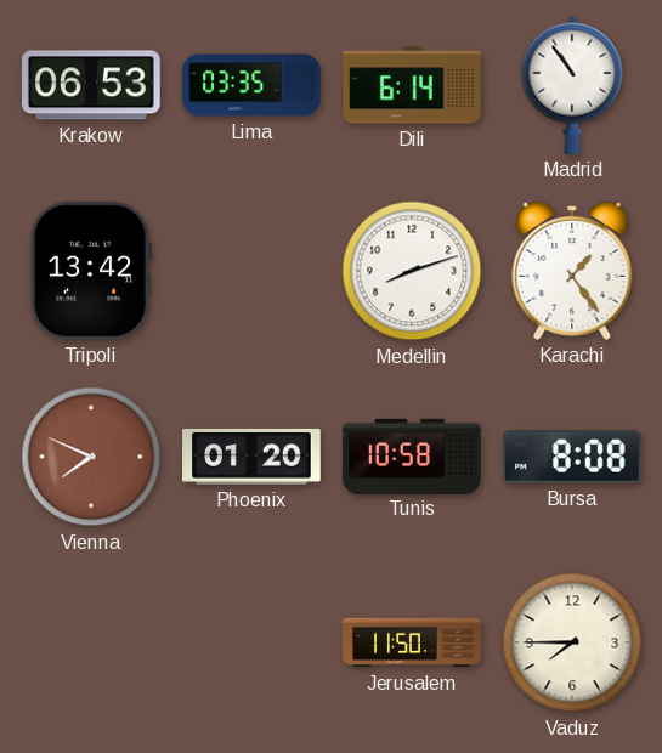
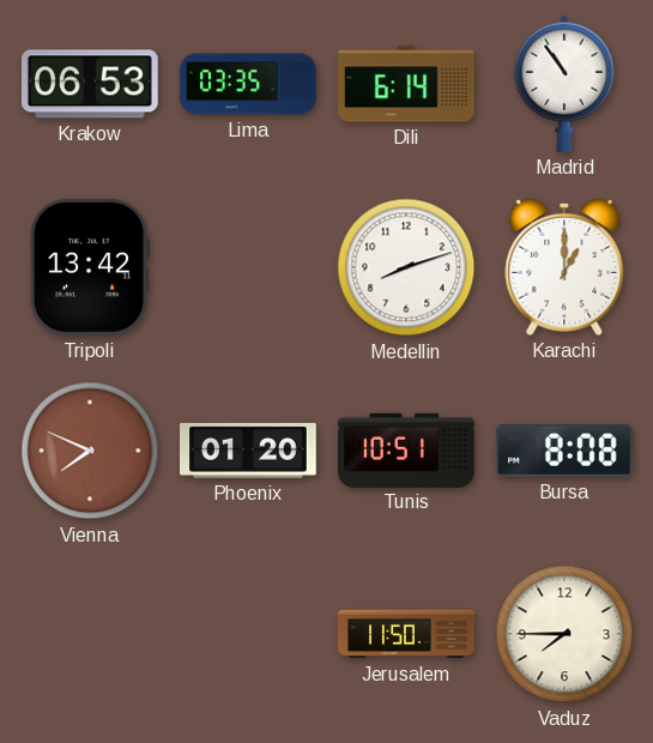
Karachi: 1:24 -> 1:00 (564, 267)
Tunis: 10:58 -> 10:51 (406, 449)
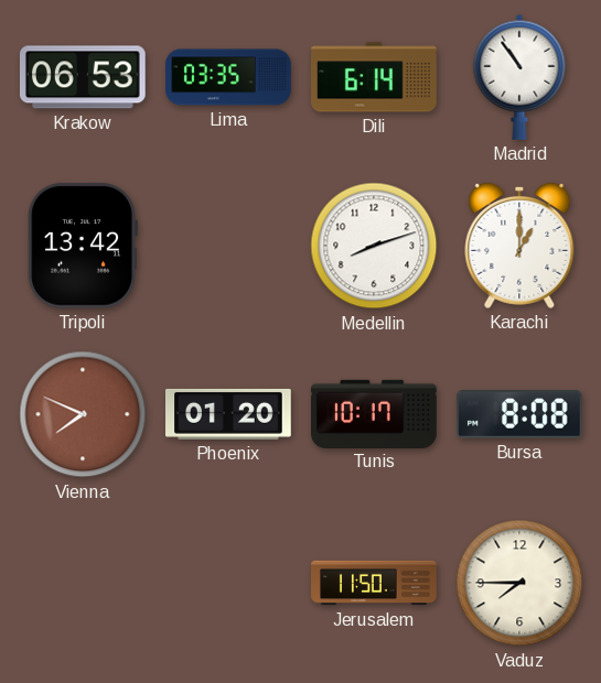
Tunis: 10:51 -> 10:17 (374, 413)
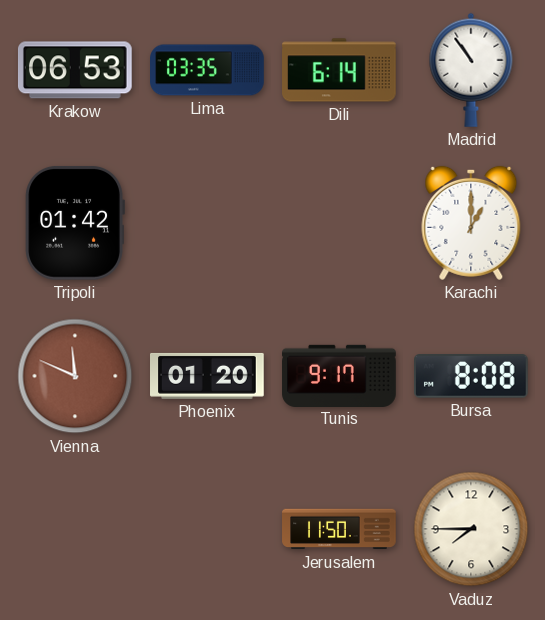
Tripoli: 13:42 -> 01:42 (75, 223)
Medellin: 8:12 -> none (374, 246)
Vienna: 7:49 -> 11:49 (75, 376)
Tunis: 10:17 -> 9:17 (339, 375)
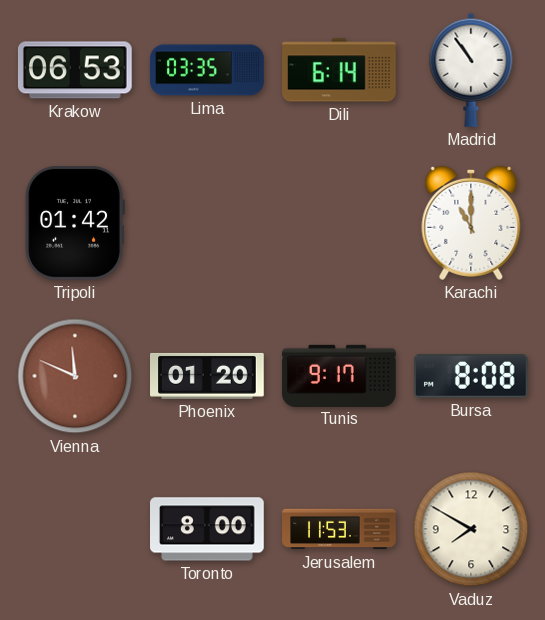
Karachi: 1:00 -> 11:00 (471, 223)
Toronto: none -> 8:00 (207, 529)
Jerusalem: 11:50 -> 11:53 (339, 529)
Vaduz: 7:45 -> 7:50 (471, 529)
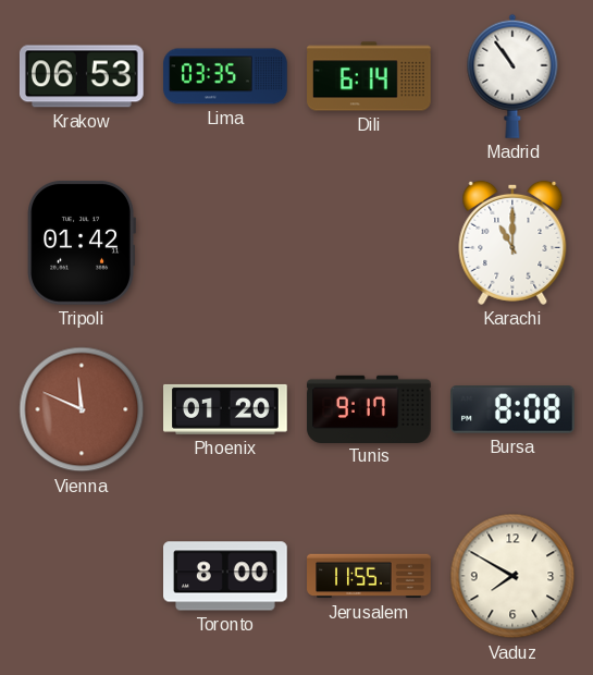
Jerusalem: 11:53 -> 11:55 (369, 576)
